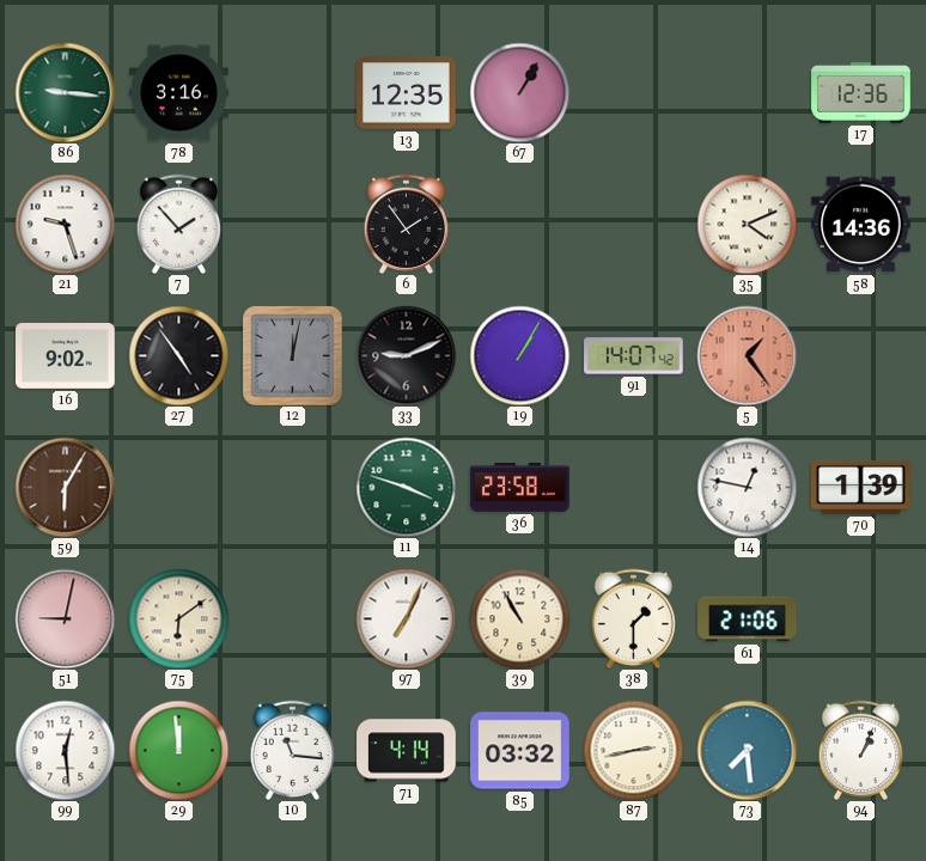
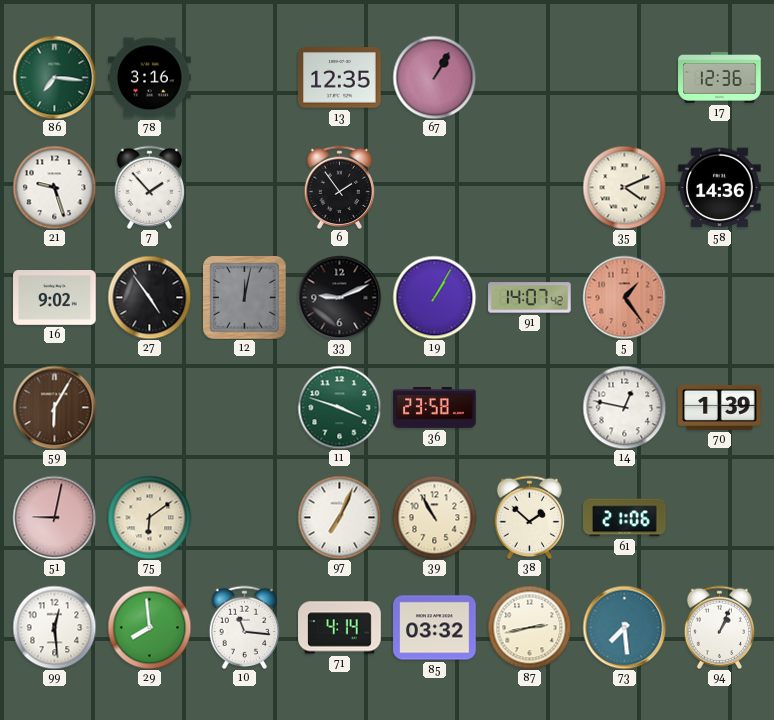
86: 9:16 -> 7:16 (54, 77)
38: 1:30 -> 1:52 (530, 517)
29: 11:59 -> 7:59 (149, 627)
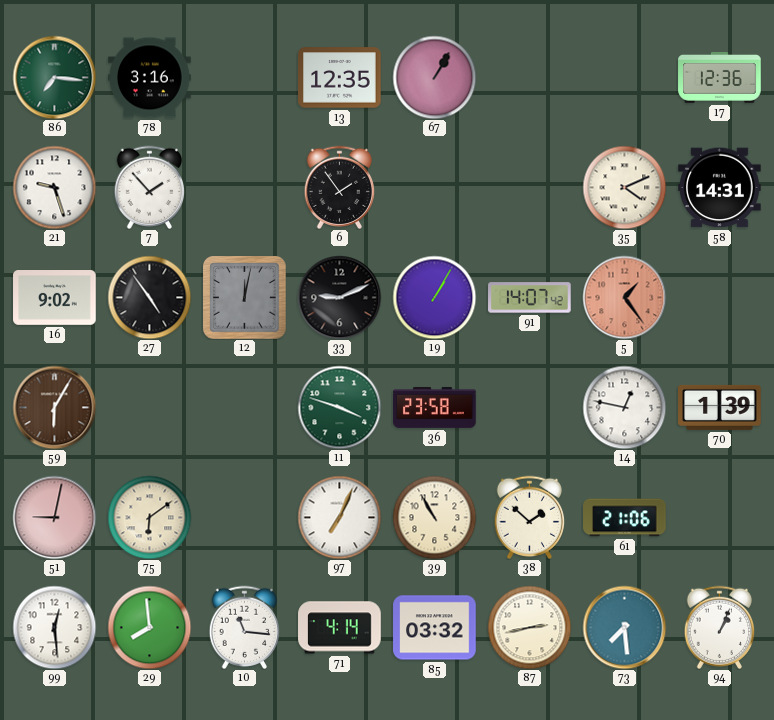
58: 14:36 -> 14:31 (720, 188)
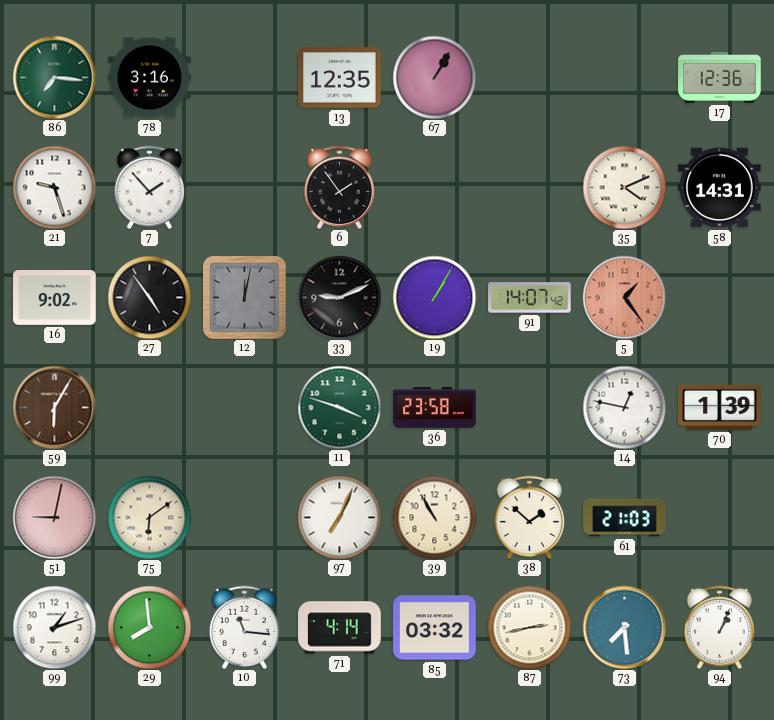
61: 21:06 -> 21:03 (625, 518)
99: 12:29 -> 1:12 (54, 627)
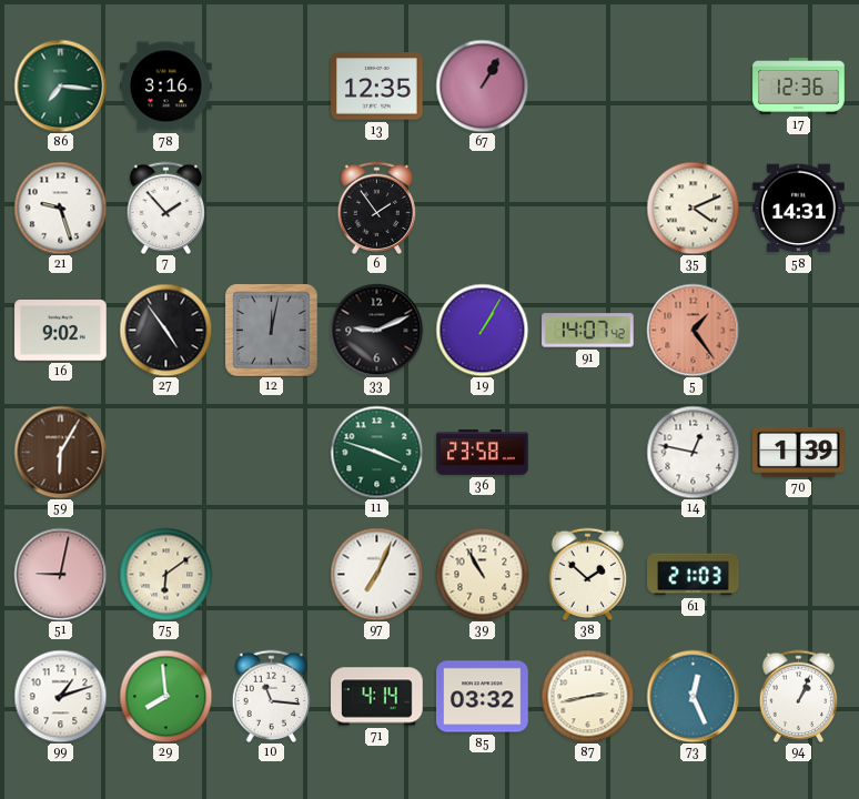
73: 7:29 -> 12:26 (693, 696)
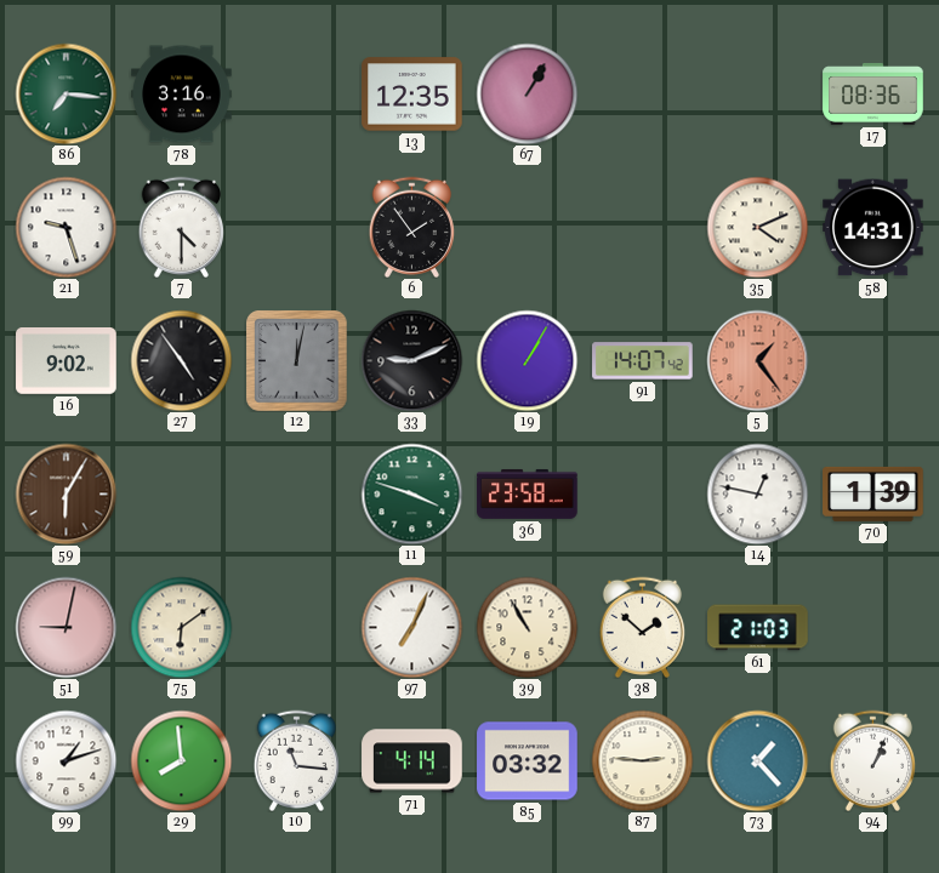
17: 12:36 -> 08:36 (873, 93)
7: 1:53 -> 4:30 (182, 227)
87: 2:43 -> 2:46 (642, 760)
73: 12:26 -> 1:23 (757, 760)
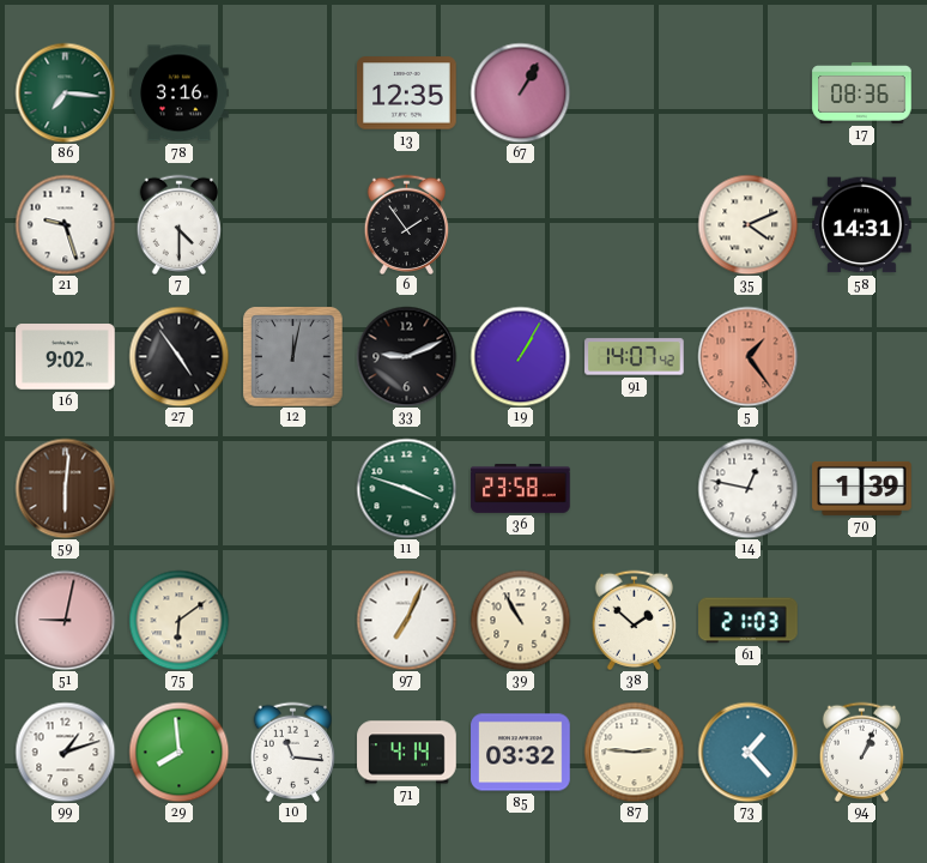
59: 6:05 -> 6:01 (65, 488)
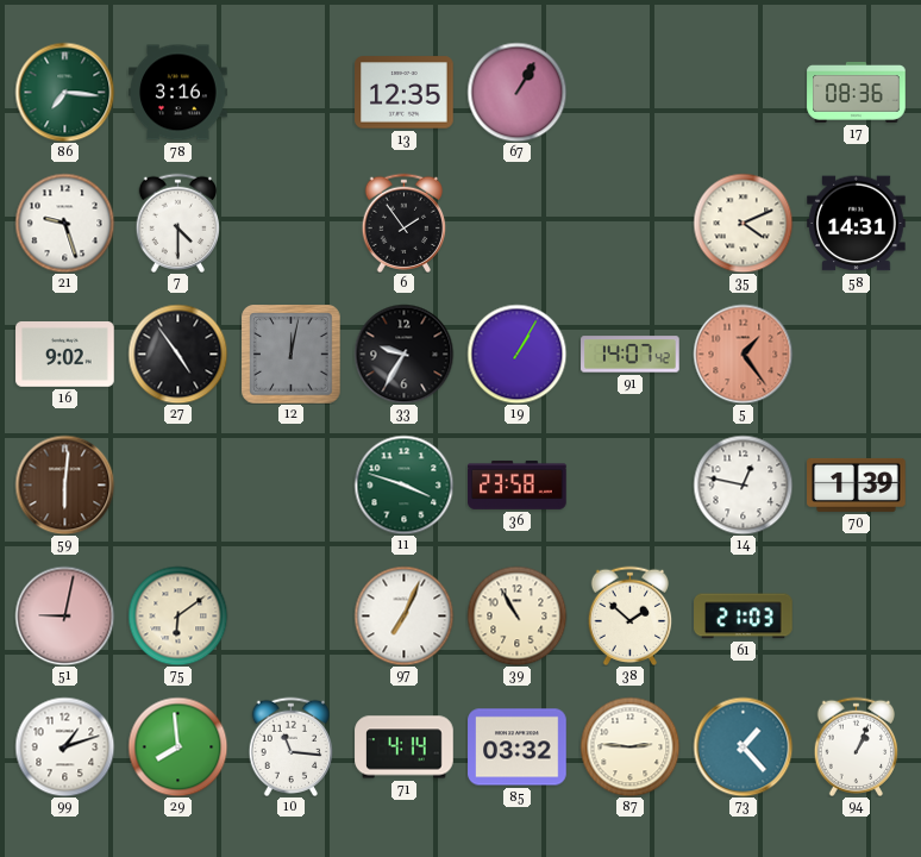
33: 9:11 -> 9:35 (403, 354)
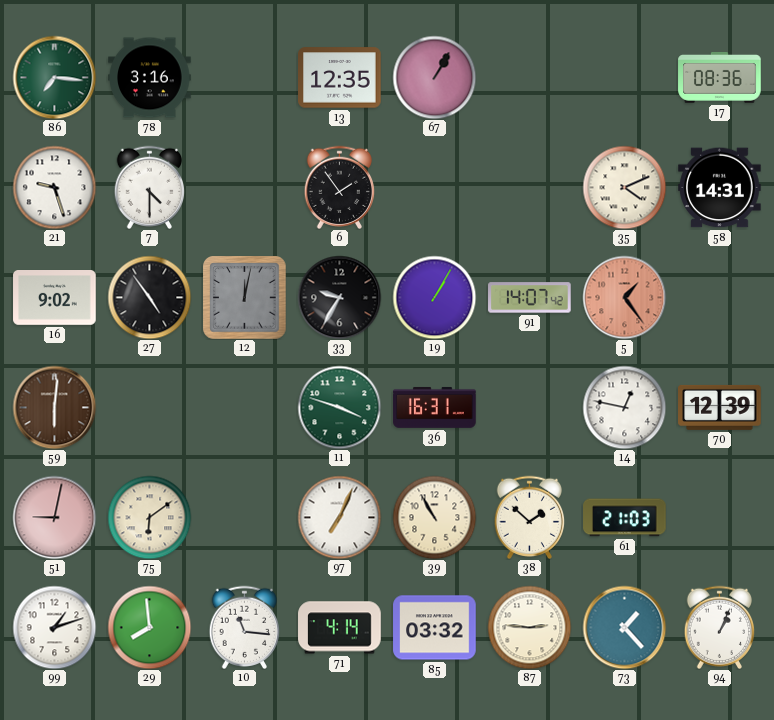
36: 23:58 -> 16:31 (435, 407)
70: 1:39 -> 12:39 (720, 407)
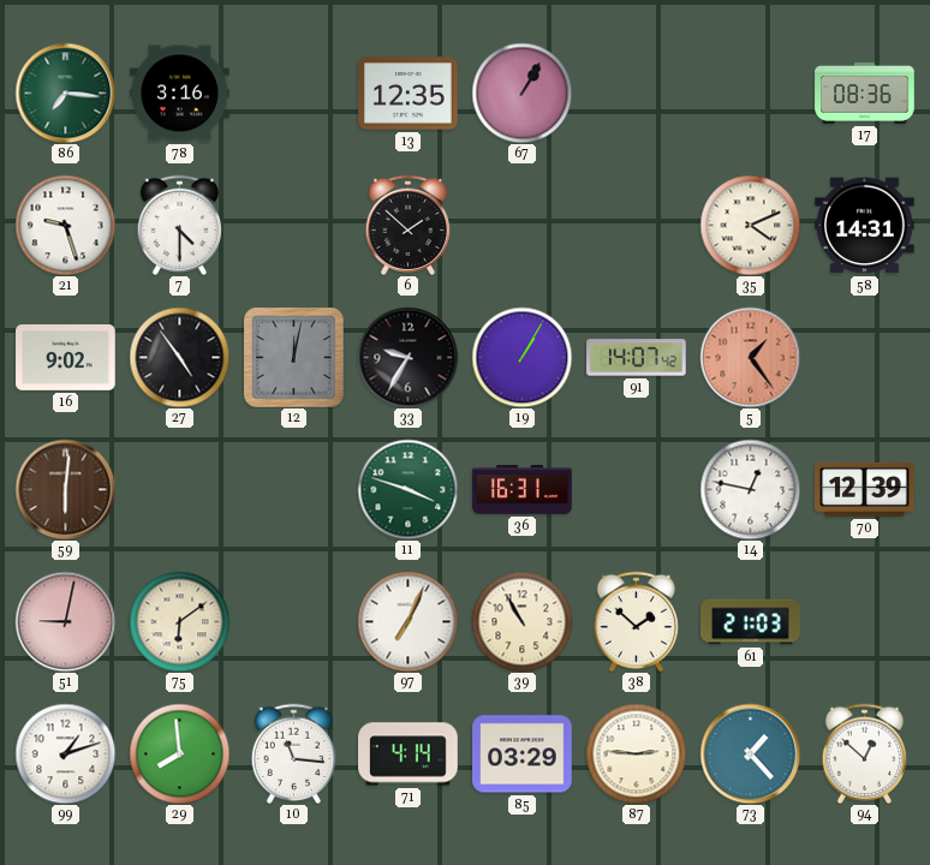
6: 1:54 -> 1:52 (409, 225)
85: 03:32 -> 03:29 (523, 754)
94: 1:04 -> 12:52 (865, 753)
